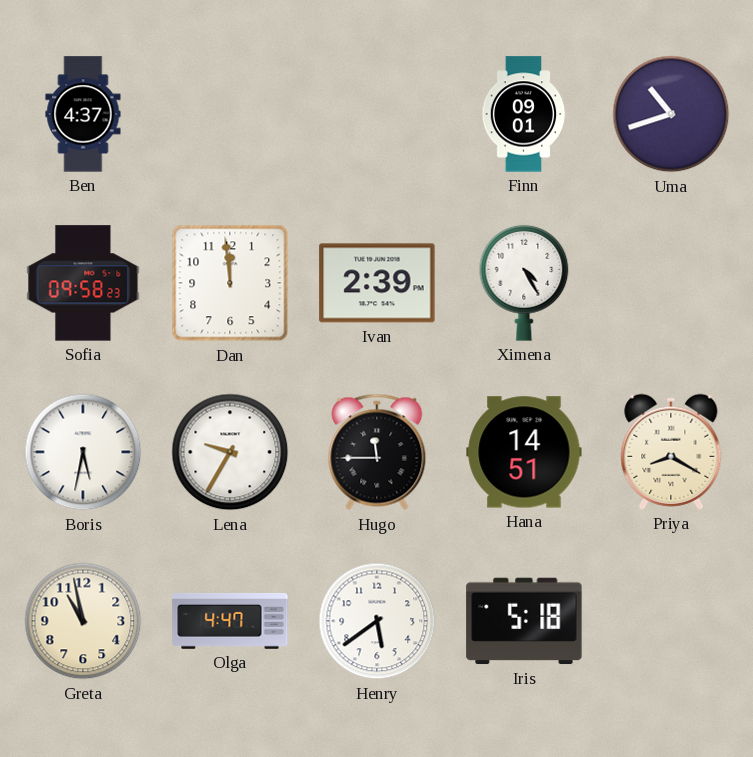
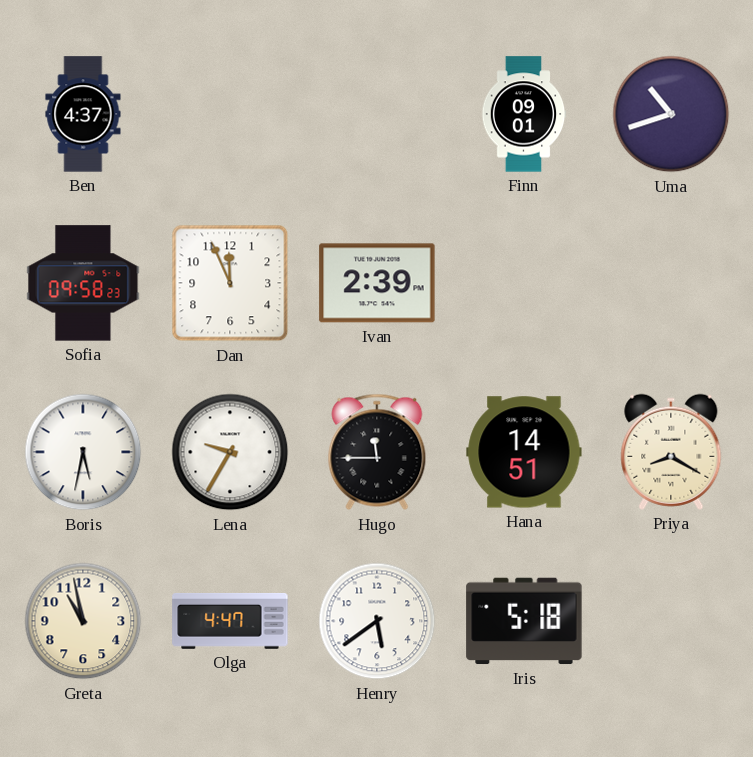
Dan: 11:59 -> 11:56 (230, 283)
Ximena: 4:25 -> none (524, 283)
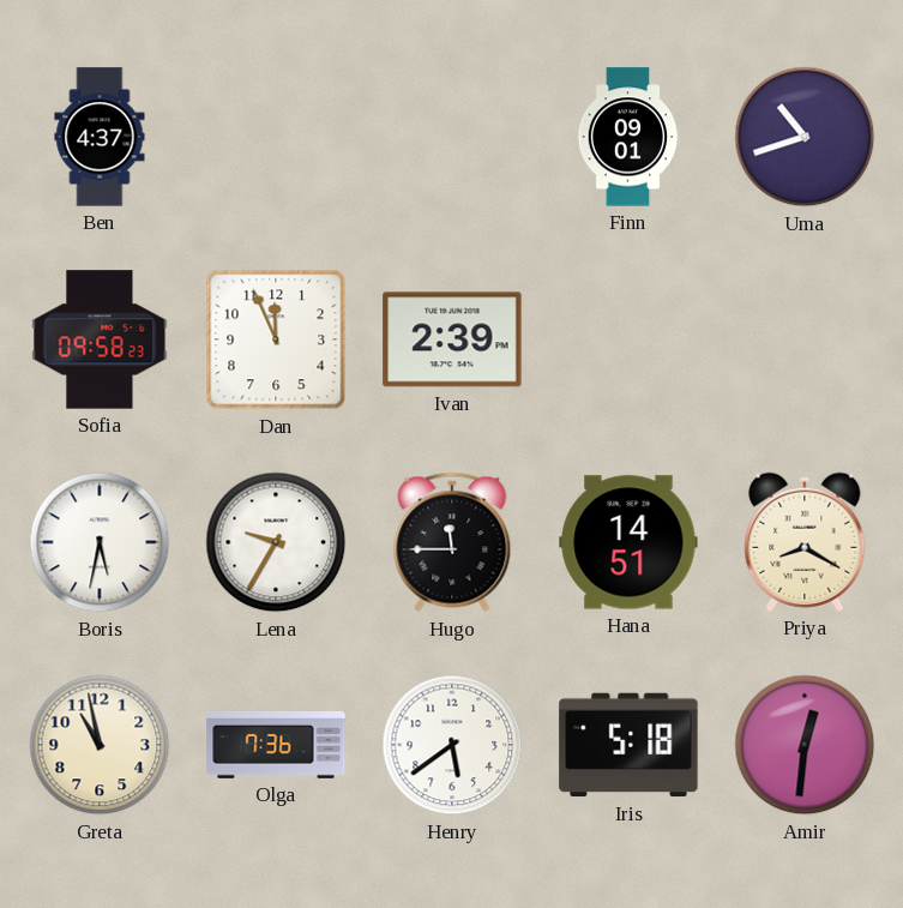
Olga: 4:47 -> 7:36 (276, 745)
Amir: none -> 12:31 (805, 745)
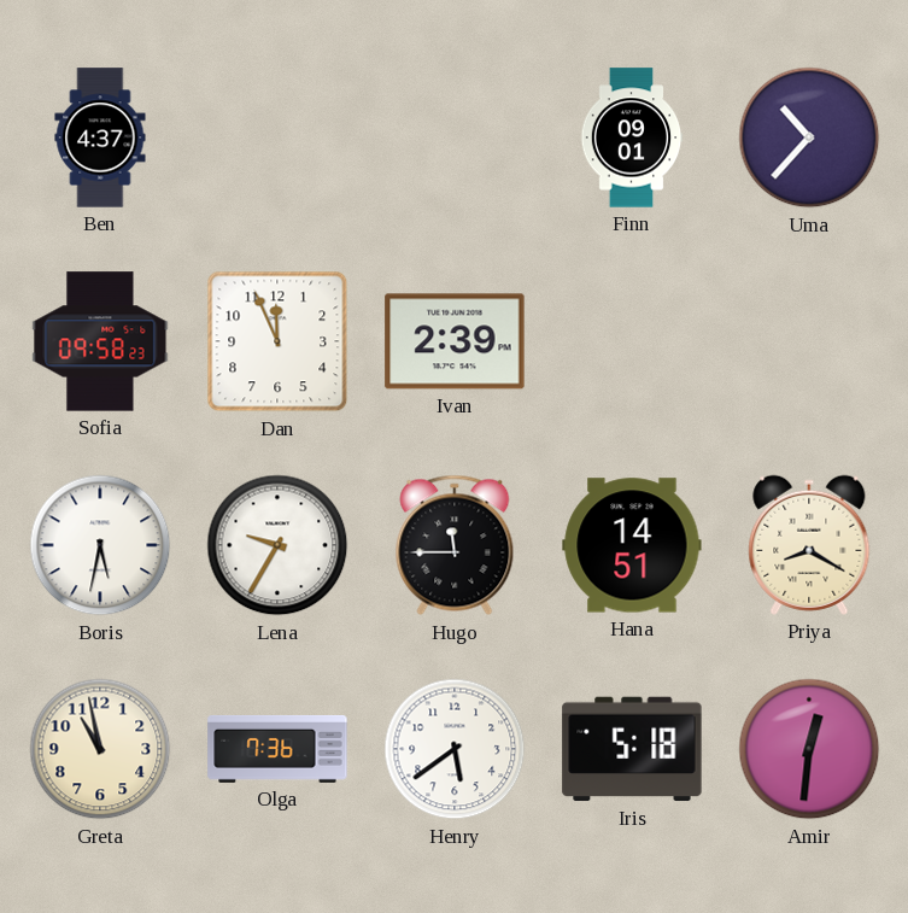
Uma: 10:42 -> 10:37 (809, 137)
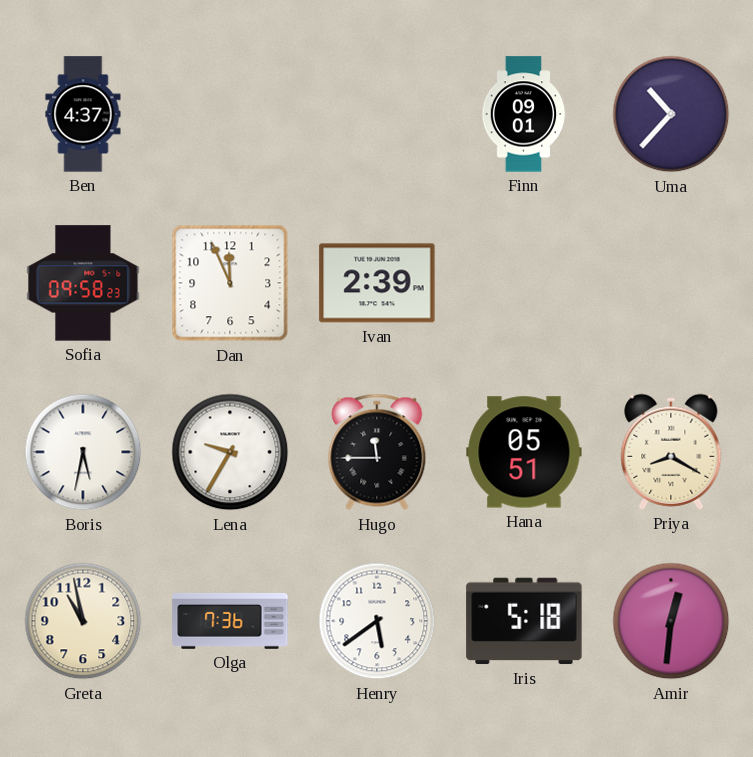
Hana: 14:51 -> 05:51 (524, 452)
